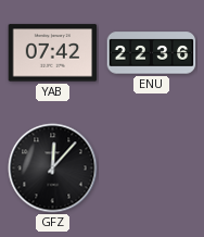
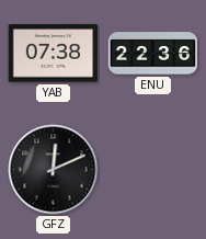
YAB: 07:42 -> 07:38 (54, 54)
GFZ: 12:07 -> 12:11 (54, 170)
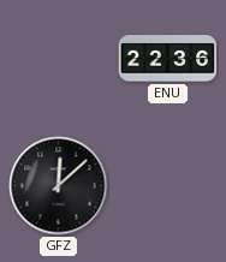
YAB: 07:38 -> none (54, 54)
GFZ: 12:11 -> 12:08 (59, 186)
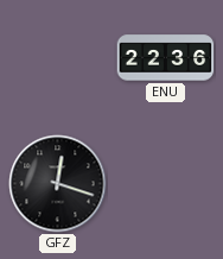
GFZ: 12:08 -> 12:18 (58, 184)
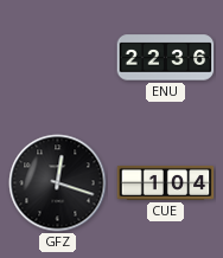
CUE: none -> 1:04 (166, 182)
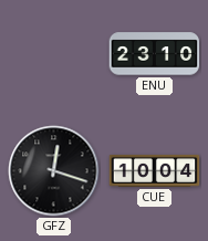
ENU: 22:36 -> 23:10 (155, 54)
CUE: 1:04 -> 10:04 (155, 170)
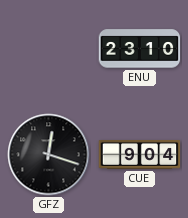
CUE: 10:04 -> 9:04 (140, 154)
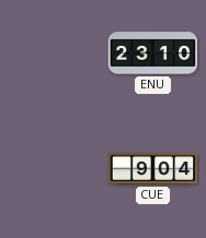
GFZ: 12:18 -> none (49, 155)
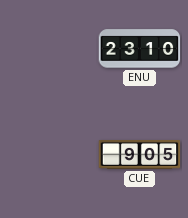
CUE: 9:04 -> 9:05 (140, 154)
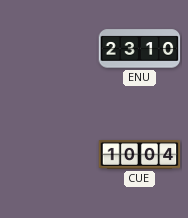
CUE: 9:05 -> 10:04 (140, 154)
